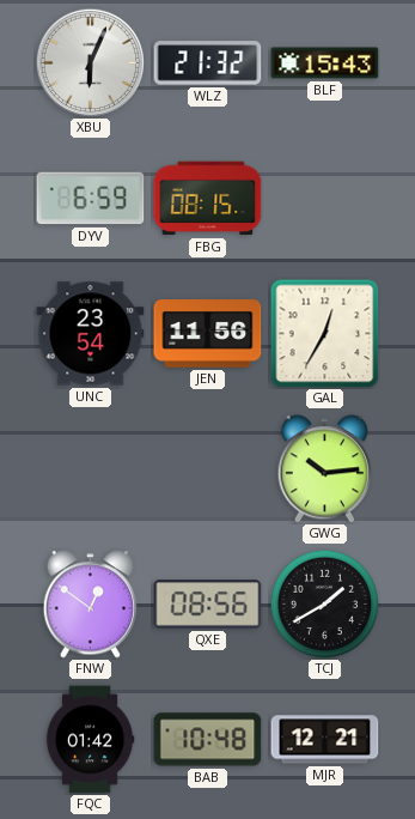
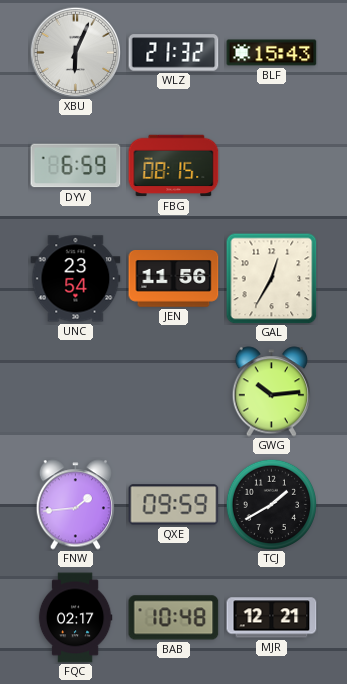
FNW: 12:51 -> 1:44 (76, 505)
QXE: 08:56 -> 09:59 (174, 505)
FQC: 01:42 -> 02:17 (75, 618)
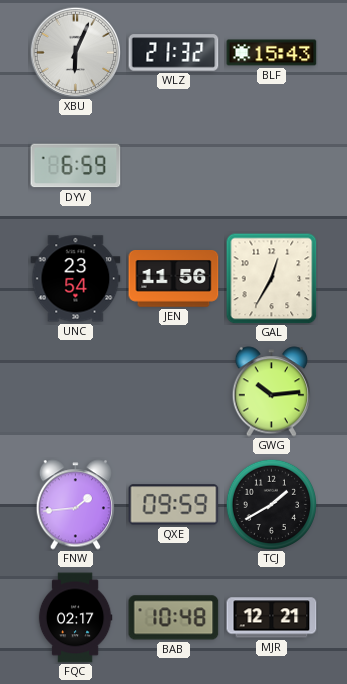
FBG: 08:15 -> none (174, 166)
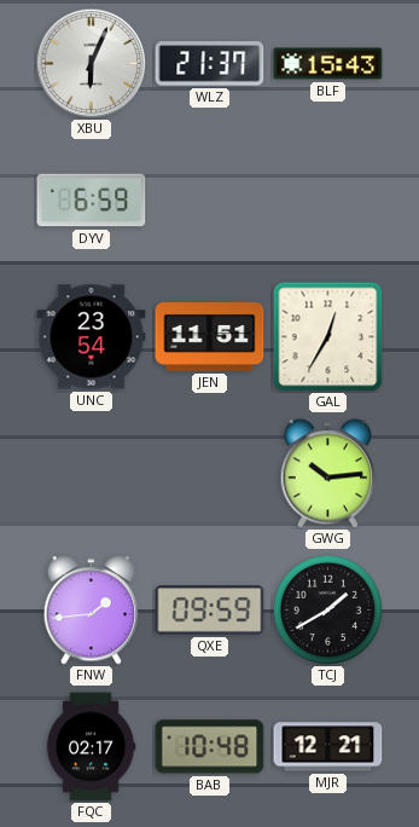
WLZ: 21:32 -> 21:37 (210, 64)
JEN: 11:56 -> 11:51 (210, 337)
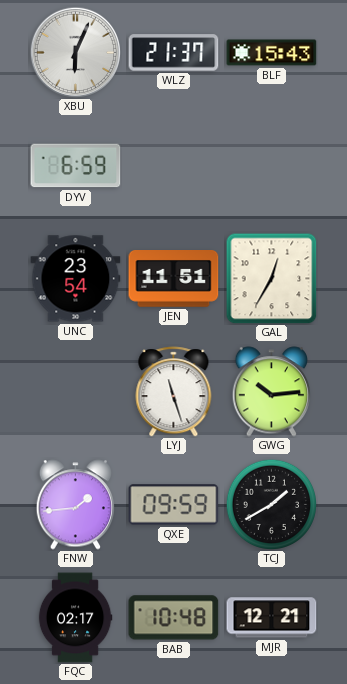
LYJ: none -> 11:27 (174, 392)
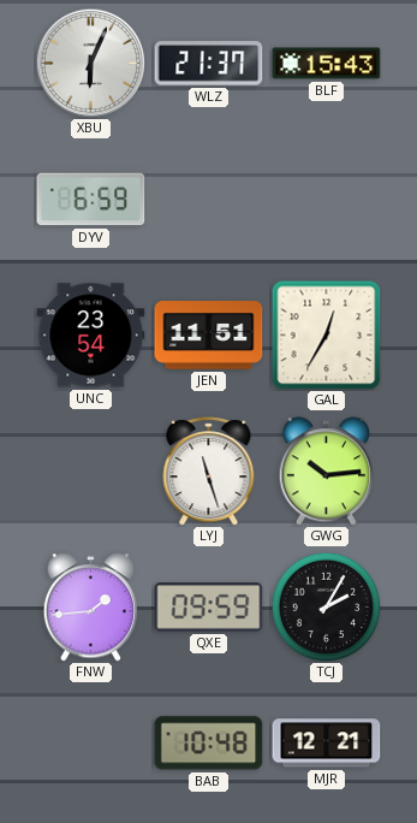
TCJ: 1:40 -> 2:05 (326, 606)
FQC: 02:17 -> none (75, 618)
